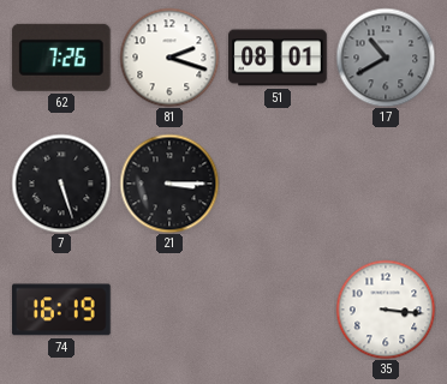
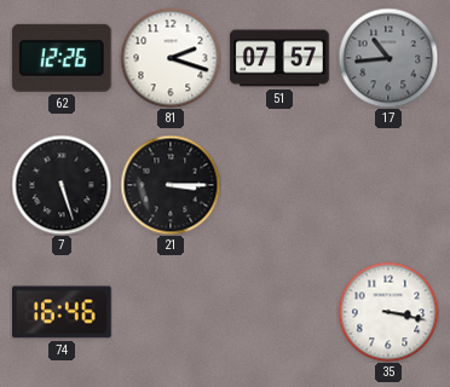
62: 7:26 -> 12:26 (62, 58)
51: 08:01 -> 07:57 (279, 58)
17: 10:40 -> 10:44 (388, 58)
74: 16:19 -> 16:46 (63, 312)
35: 3:16 -> 3:17 (388, 312)
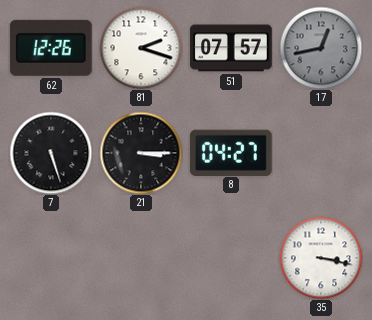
17: 10:44 -> 12:43 (321, 48)
8: none -> 04:27 (231, 152)
74: 16:46 -> none (63, 312)
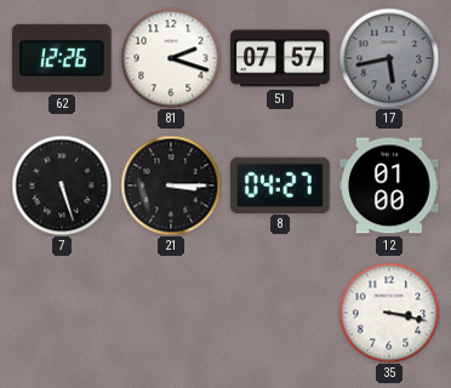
17: 12:43 -> 5:43 (389, 58)
12: none -> 01:00 (389, 186)
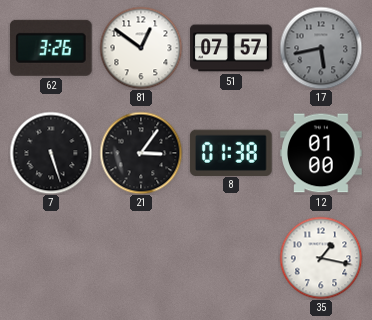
62: 12:26 -> 3:26 (51, 48)
81: 2:18 -> 12:51 (141, 48)
21: 3:15 -> 3:06 (141, 153)
8: 04:27 -> 01:38 (231, 152)
35: 3:17 -> 1:17 (321, 258)
